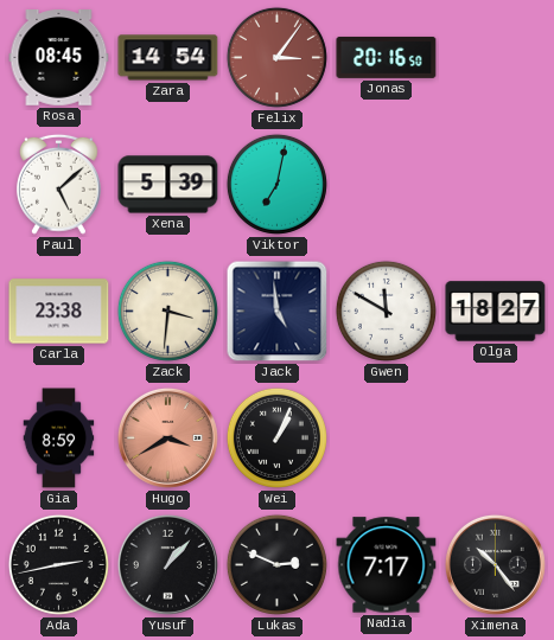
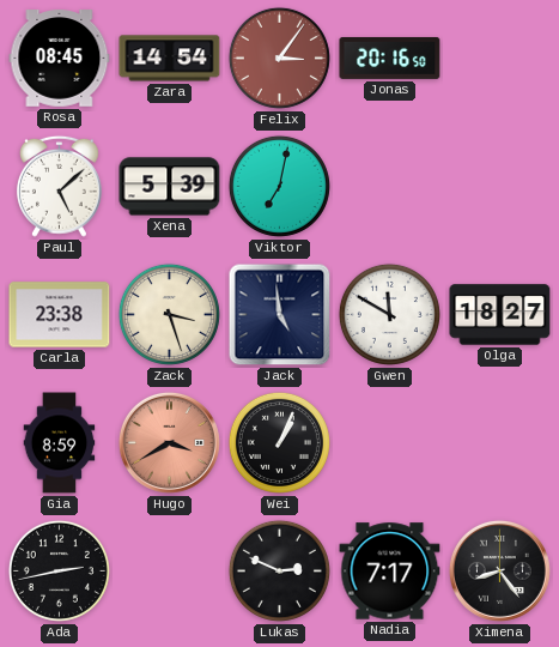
Zack: 3:31 -> 3:27 (169, 314)
Yusuf: 1:07 -> none (167, 564)
Ximena: 10:24 -> 8:24 (499, 570)
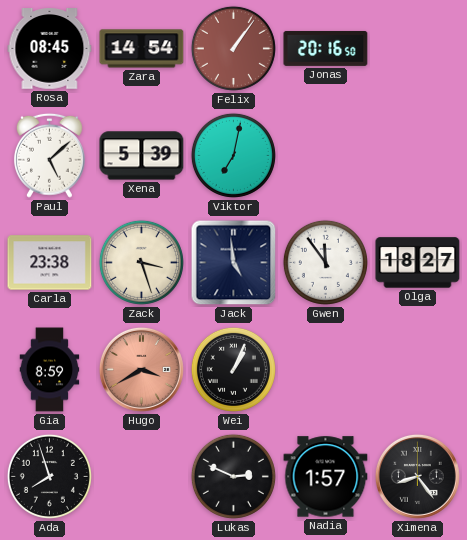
Felix: 3:06 -> 1:06 (233, 48)
Gwen: 11:50 -> 11:54 (325, 262)
Ada: 2:43 -> 7:57 (49, 476)
Nadia: 7:17 -> 1:57 (326, 477)
